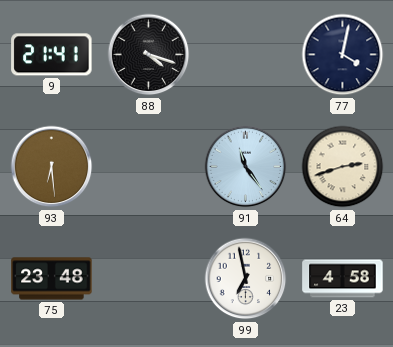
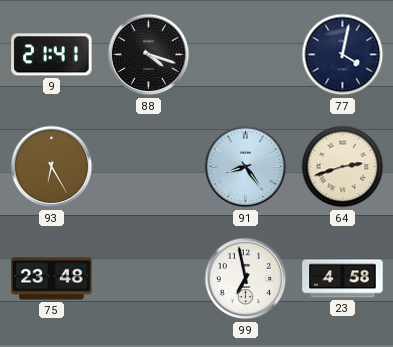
93: 6:29 -> 6:25 (52, 167)
91: 11:24 -> 8:24 (246, 167)
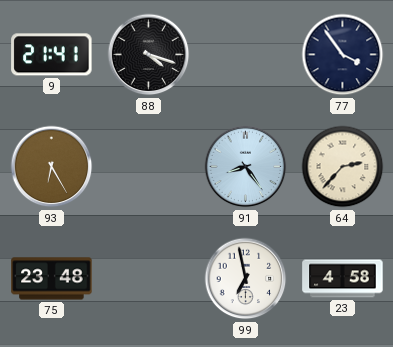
77: 4:02 -> 3:54 (343, 55)
64: 2:42 -> 2:37 (343, 167)
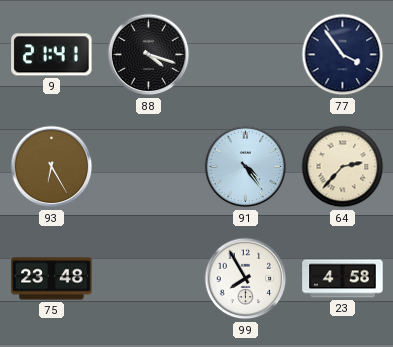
91: 8:24 -> 4:24 (246, 167)
99: 6:58 -> 7:55 (246, 279)
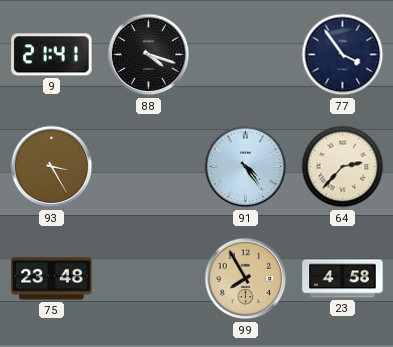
93: 6:25 -> 3:25 (52, 167)
99 dial: white -> champagne (246, 279)
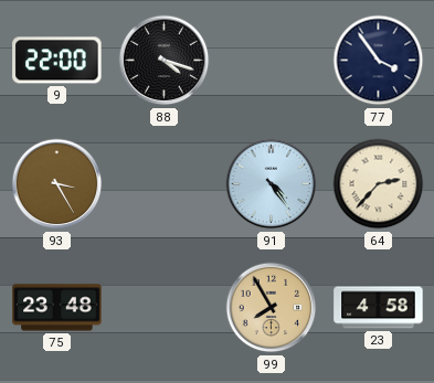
9: 21:41 -> 22:00 (57, 61)
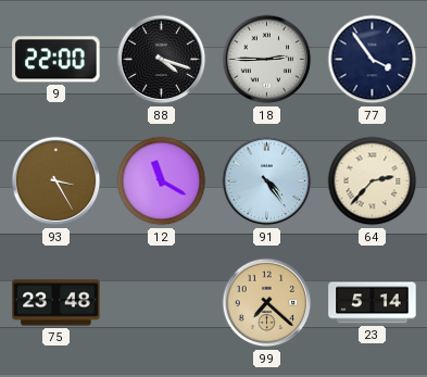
18: none -> 2:45 (267, 60)
12: none -> 11:20 (162, 181)
99: 7:55 -> 7:22 (267, 303)
23: 4:58 -> 5:14 (373, 303)
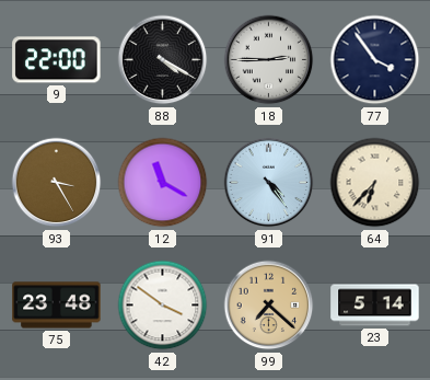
88: 4:18 -> 4:20 (163, 60)
64: 2:37 -> 6:37 (375, 183)
42: none -> 3:51 (163, 306)
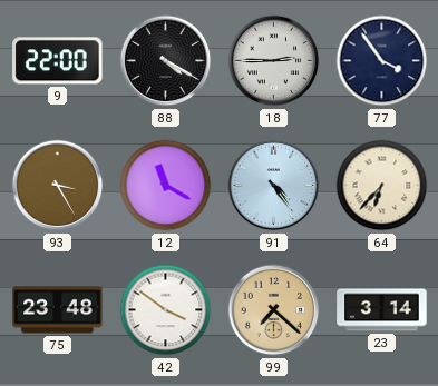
23: 5:14 -> 3:14 (382, 310)
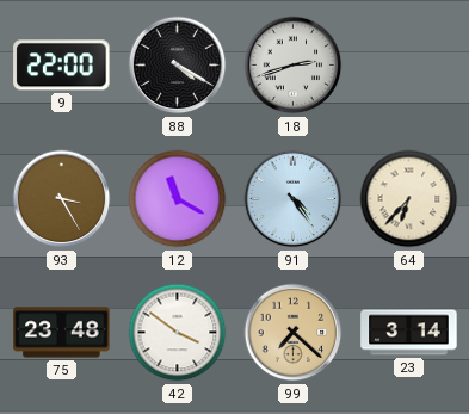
18: 2:45 -> 2:42 (294, 66)
77: 3:54 -> none (382, 61)
